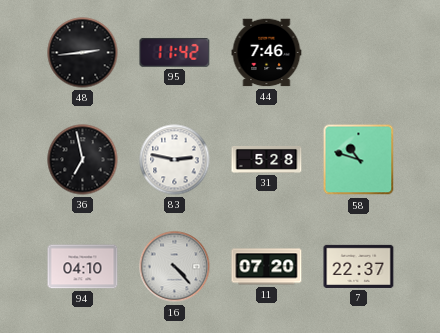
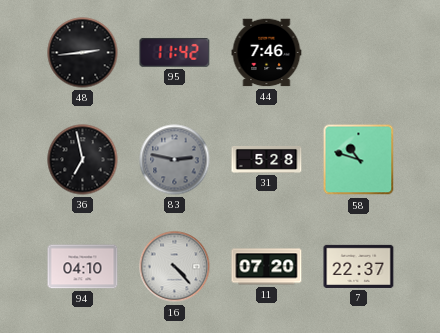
83 dial: white -> grey (175, 160)
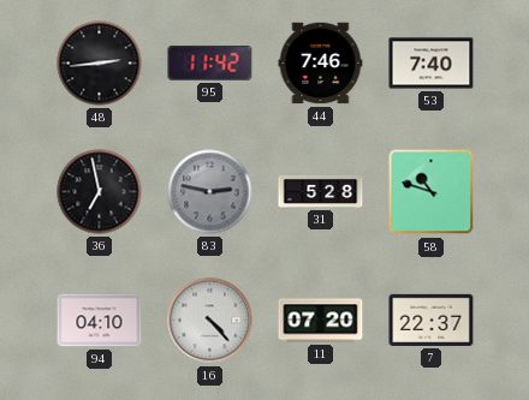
53: none -> 7:40 (432, 64)
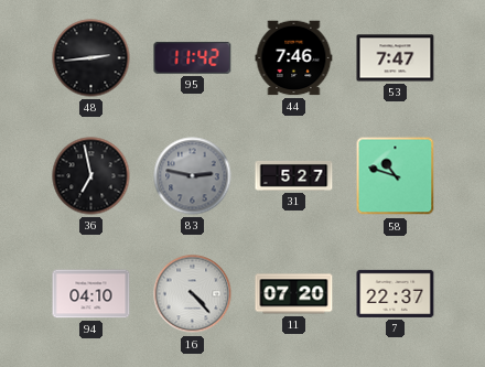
53: 7:40 -> 7:47 (396, 58)
31: 5:28 -> 5:27 (294, 175)
